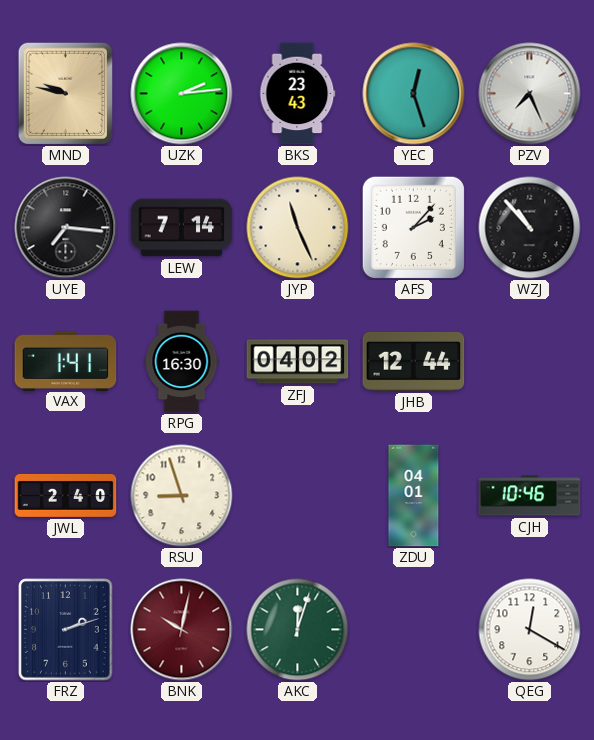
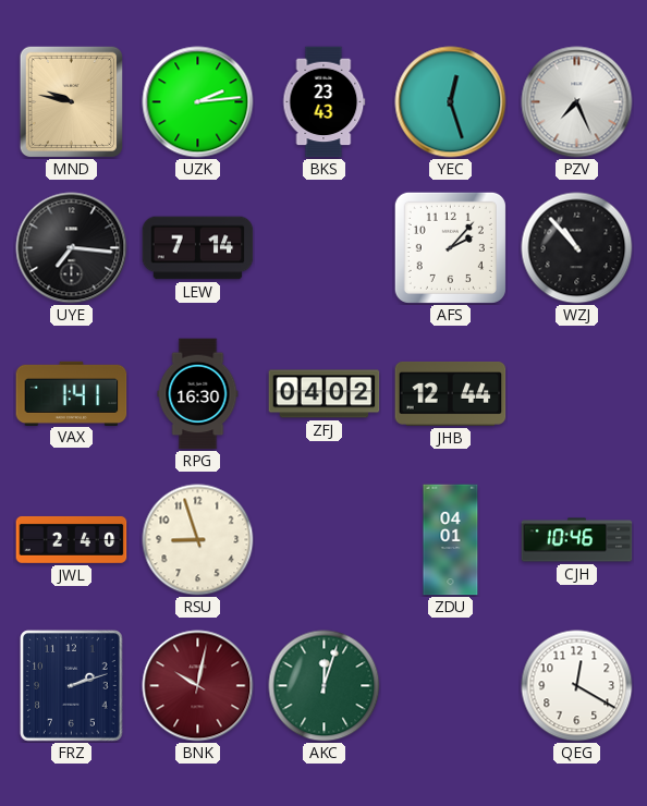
JYP: 11:26 -> none (298, 228)
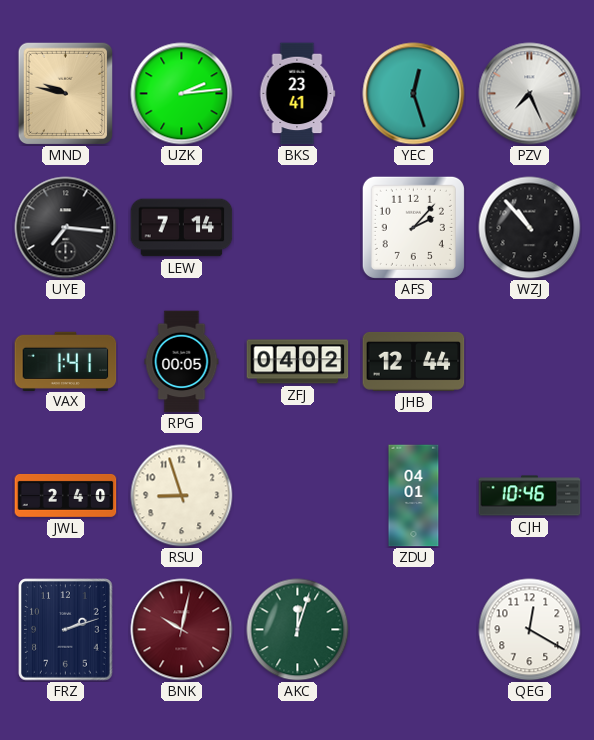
BKS: 23:43 -> 23:41 (298, 94)
RPG: 16:30 -> 00:05 (182, 362)
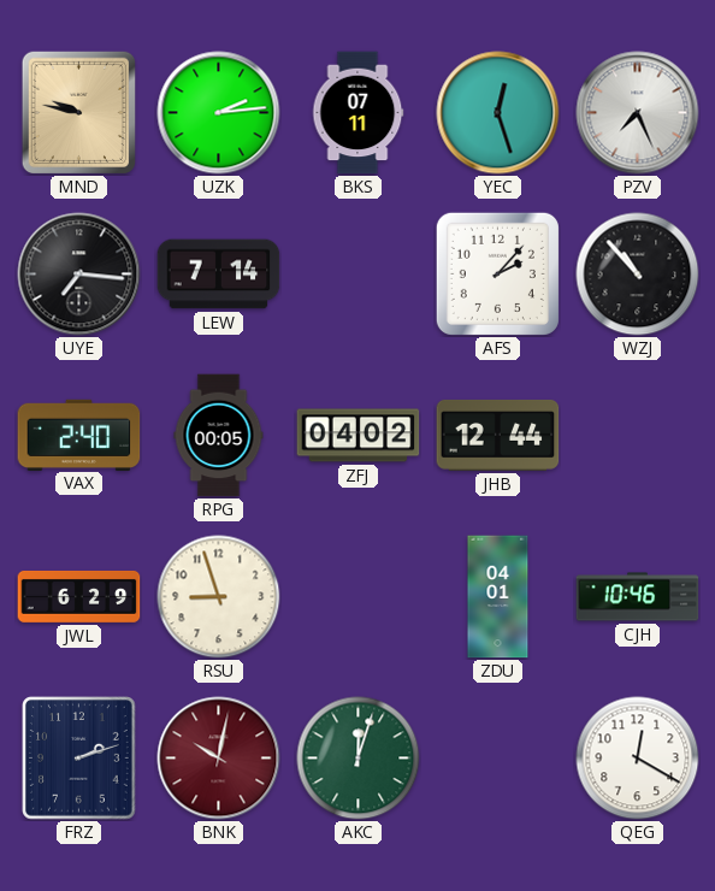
BKS: 23:41 -> 07:11 (359, 113)
VAX: 1:41 -> 2:40 (79, 435)
JWL: 2:40 -> 6:29 (79, 596)
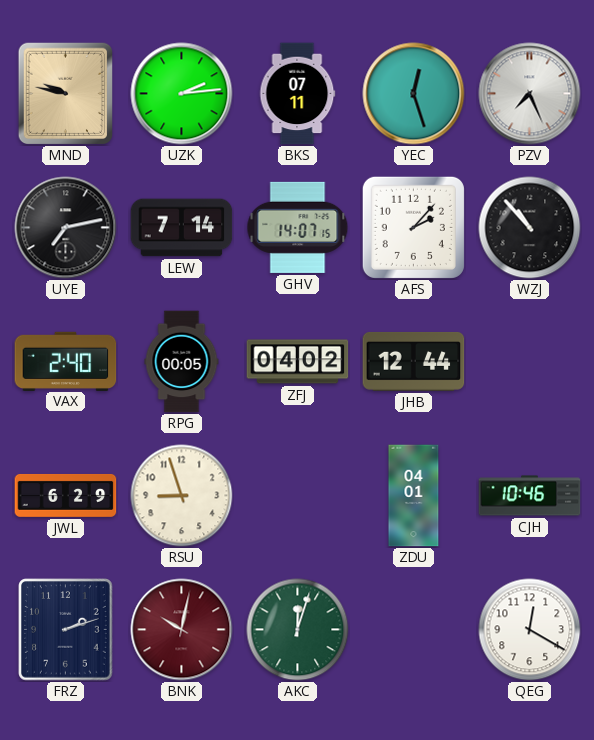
UYE: 7:16 -> 7:13 (66, 228)
GHV: none -> 14:07 (298, 227)
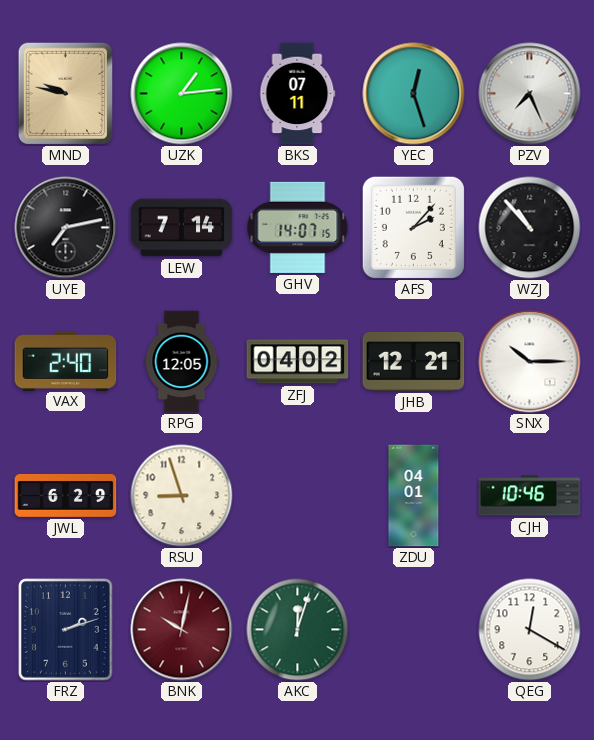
UZK: 2:14 -> 1:14 (182, 94)
RPG: 00:05 -> 12:05 (182, 362)
JHB: 12:44 -> 12:21 (414, 362)
SNX: none -> 10:15 (530, 362)
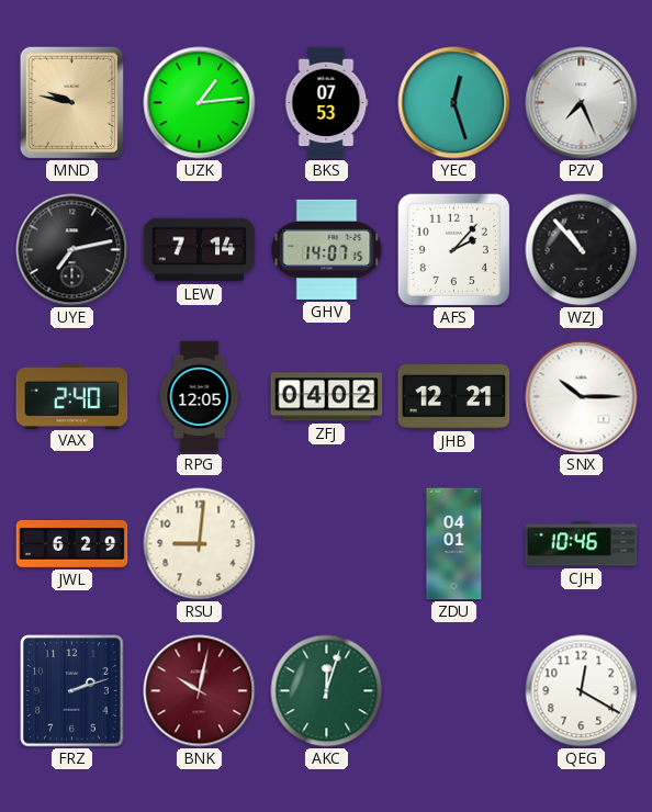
BKS: 07:11 -> 07:53 (327, 103)
RSU: 8:57 -> 9:01 (200, 544)
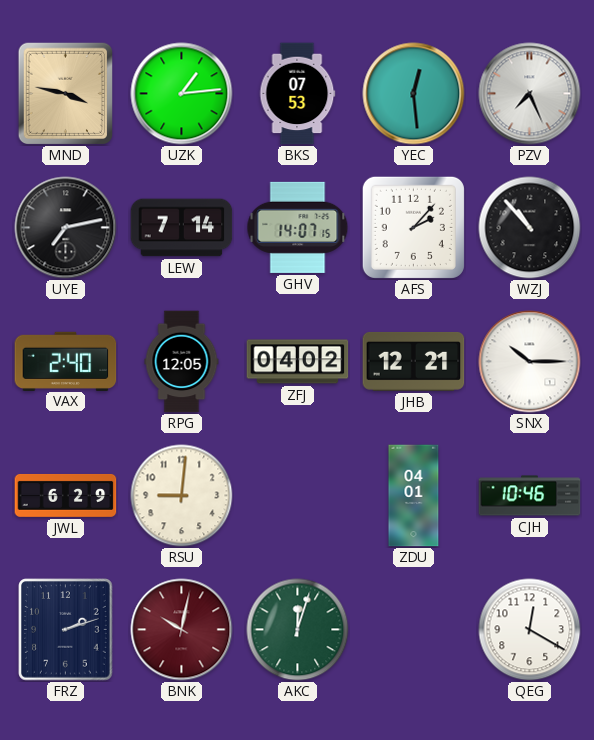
MND: 9:47 -> 3:47 (65, 93)
YEC: 12:27 -> 12:29 (414, 94)
